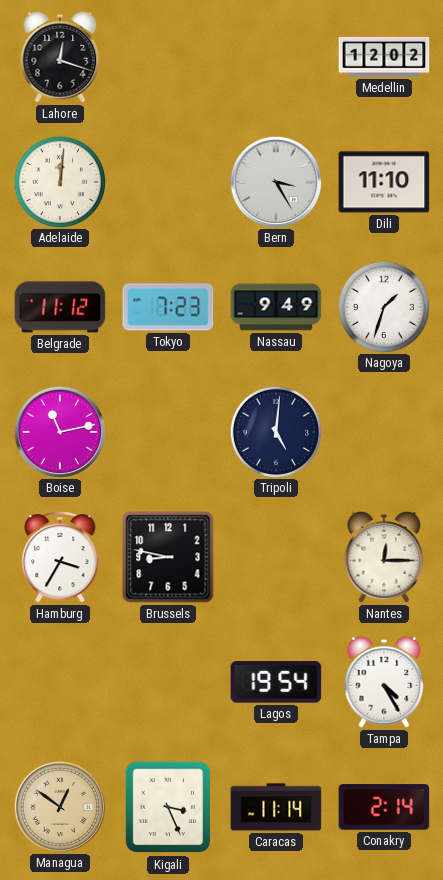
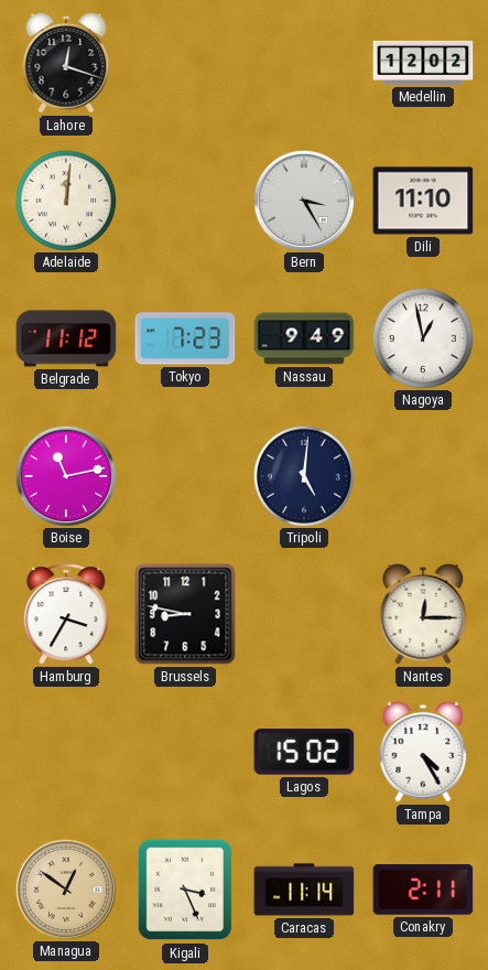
Nagoya: 1:33 -> 12:58 (422, 337)
Lagos: 19:54 -> 15:02 (304, 752)
Conakry: 2:14 -> 2:11 (423, 890)
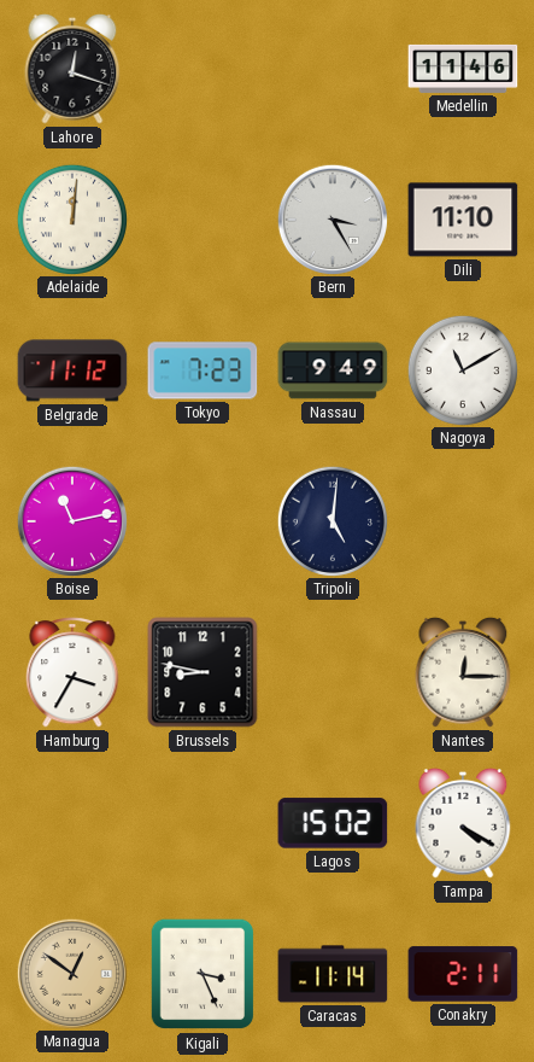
Medellin: 12:02 -> 11:46 (463, 69)
Nagoya: 12:58 -> 11:10 (462, 369)
Tampa: 4:25 -> 4:20 (463, 823)
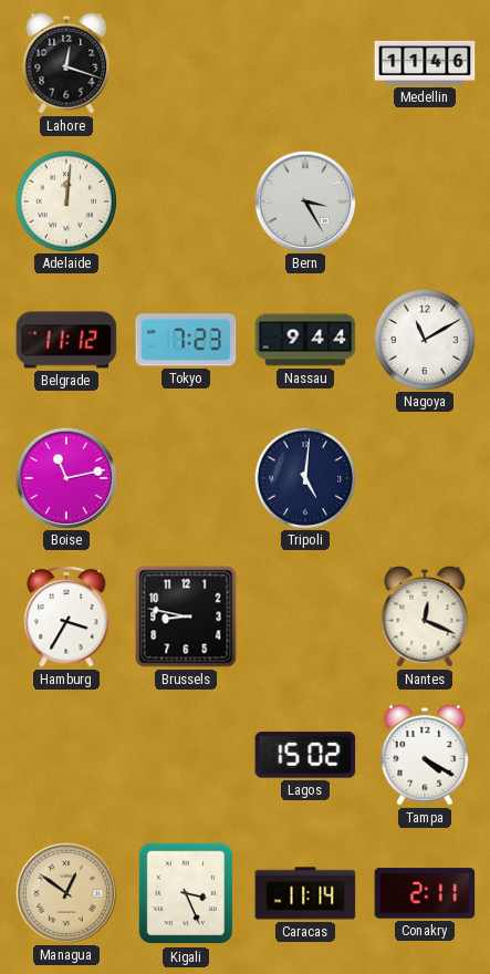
Dili: 11:10 -> none (463, 220)
Nassau: 9:49 -> 9:44 (305, 340)
Nantes: 12:15 -> 12:19 (425, 616)
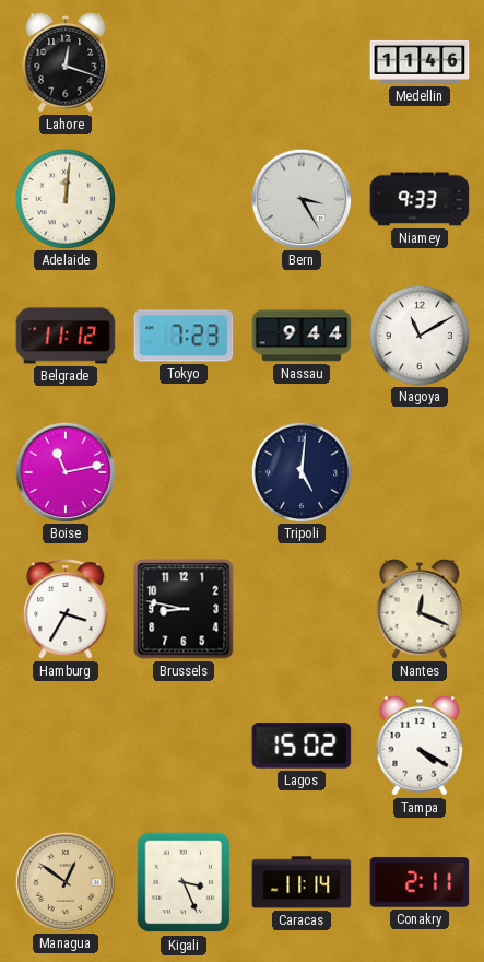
Niamey: none -> 9:33 (420, 199)
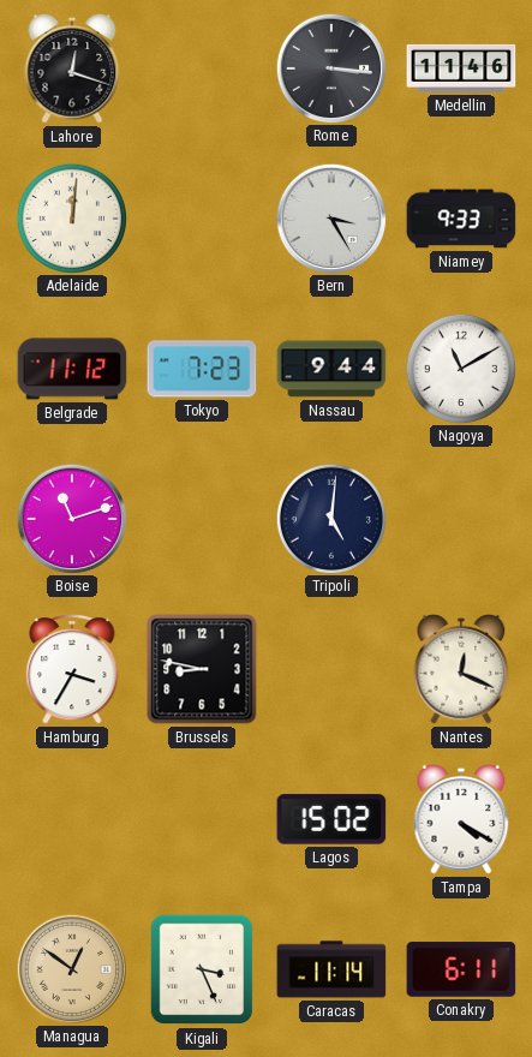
Rome: none -> 3:16 (330, 67)
Boise: 11:13 -> 11:12 (71, 518)
Conakry: 2:11 -> 6:11 (461, 969)
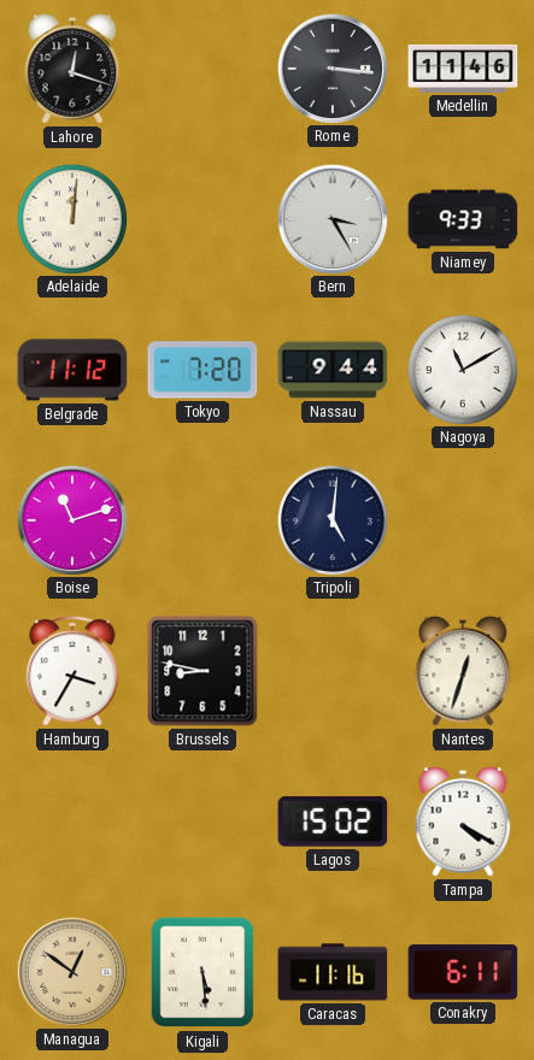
Tokyo: 7:23 -> 7:20 (203, 370)
Nantes: 12:19 -> 12:33 (463, 671)
Kigali: 3:26 -> 5:29 (203, 972)
Caracas: 11:14 -> 11:16 (333, 972)
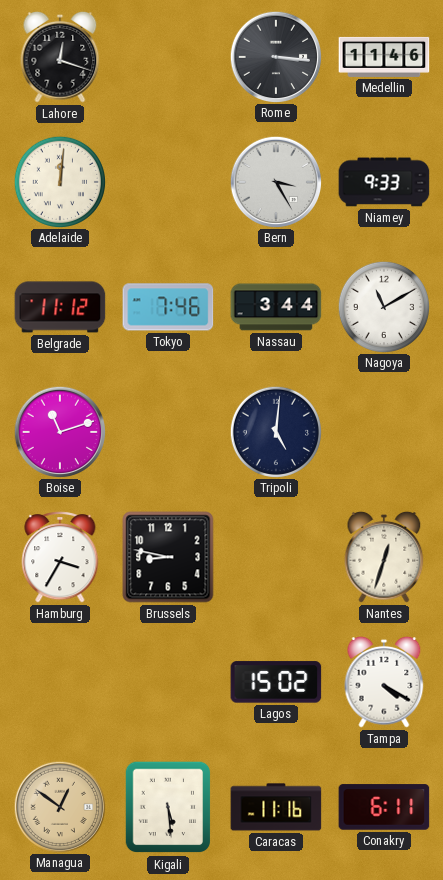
Tokyo: 7:20 -> 7:46 (168, 307)
Nassau: 9:44 -> 3:44 (276, 307)
